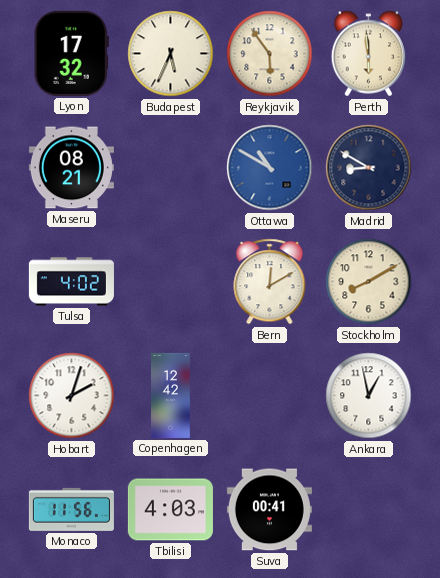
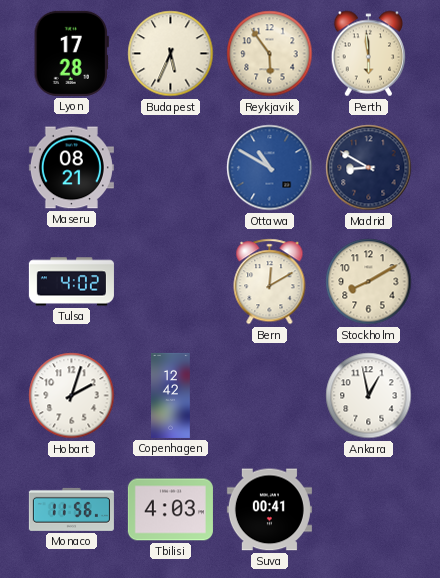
Lyon: 17:32 -> 17:28 (71, 53)
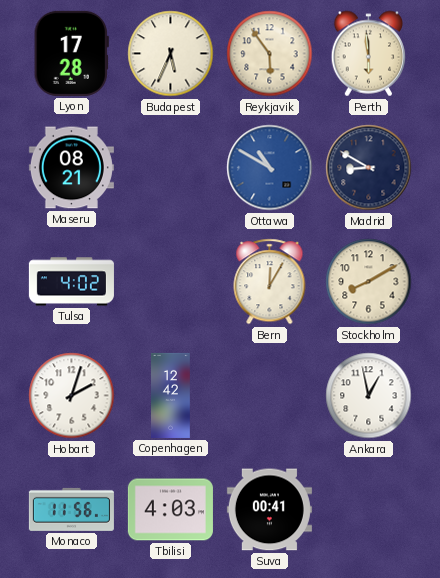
Bern: 12:10 -> 12:05 (270, 282)
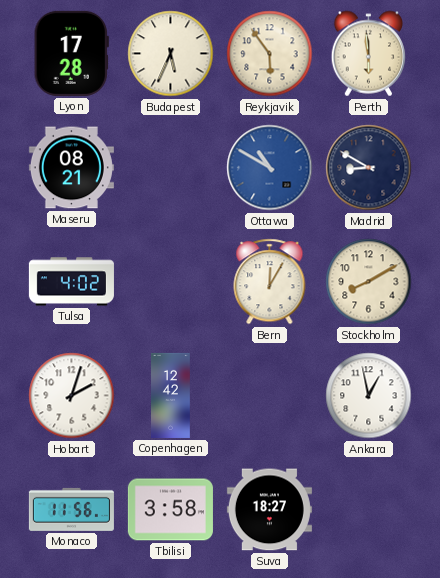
Tbilisi: 4:03 -> 3:58 (170, 510)
Suva: 00:41 -> 18:27 (269, 510)
